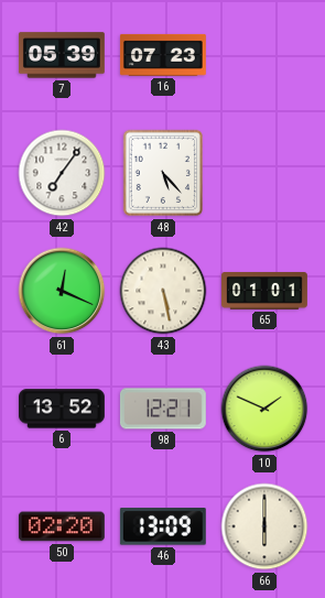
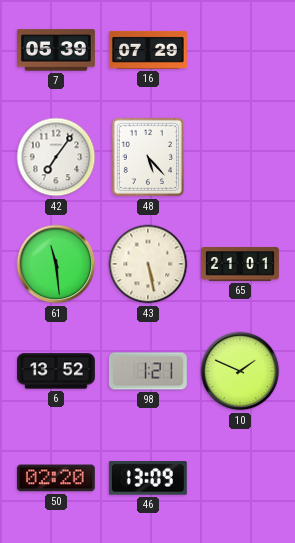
16: 07:23 -> 07:29 (148, 50)
61: 12:19 -> 11:29 (56, 264)
65: 01:01 -> 21:01 (241, 265)
98: 12:21 -> 1:21 (148, 371)
66: 6:00 -> none (264, 526)
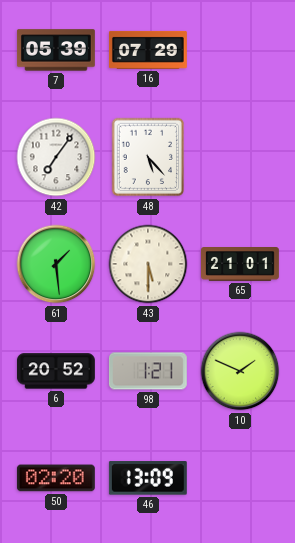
61: 11:29 -> 1:29 (56, 264)
43: 5:28 -> 5:30 (148, 264)
6: 13:52 -> 20:52 (56, 371)
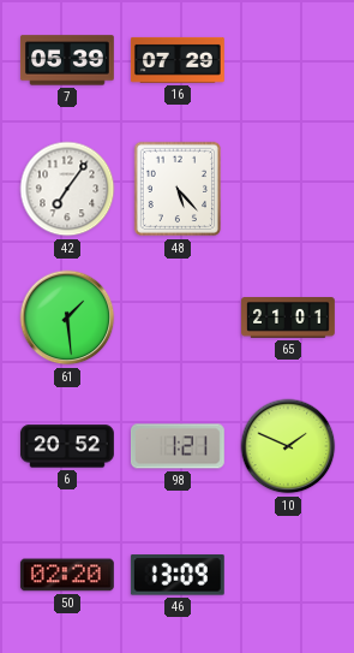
43: 5:30 -> none (148, 264)
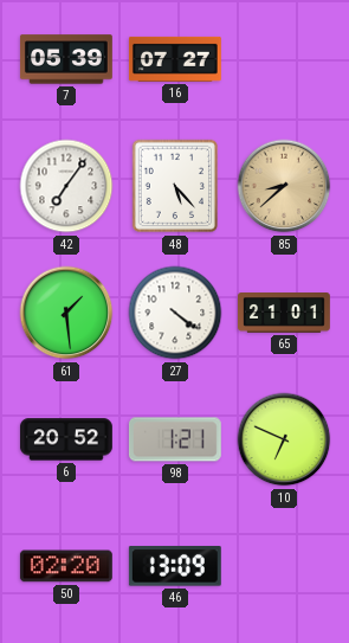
16: 07:29 -> 07:27 (175, 59)
85: none -> 8:38 (284, 186)
27: none -> 4:21 (175, 313)
10: 1:49 -> 6:49 (284, 439)
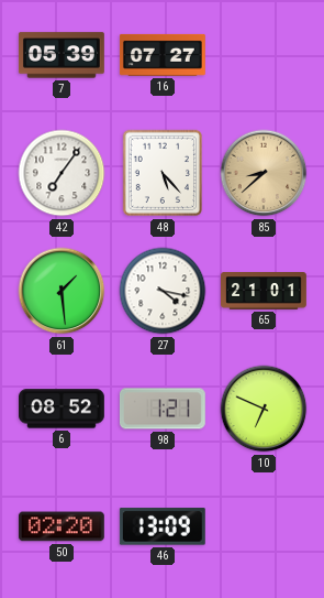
27: 4:21 -> 4:17 (163, 291)
6: 20:52 -> 08:52 (62, 409)
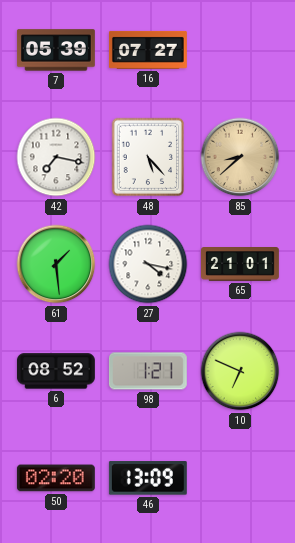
42: 7:06 -> 7:17 (56, 157)
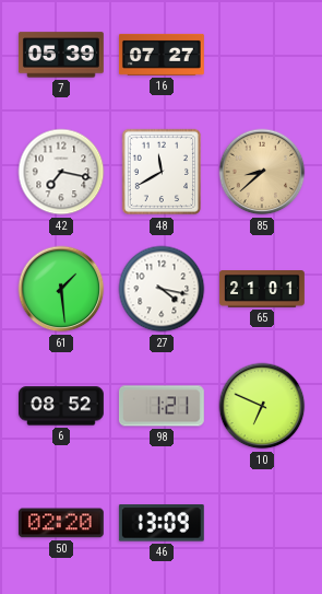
48: 5:23 -> 11:40 (162, 172)
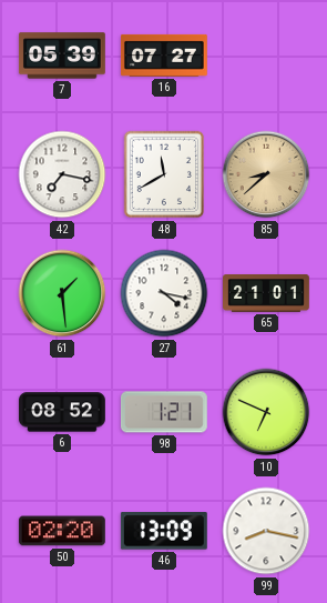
99: none -> 8:17 (266, 531)
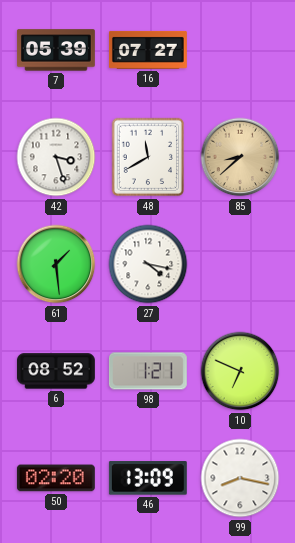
42: 7:17 -> 3:27 (56, 157)
65: 21:01 -> none (267, 294)
